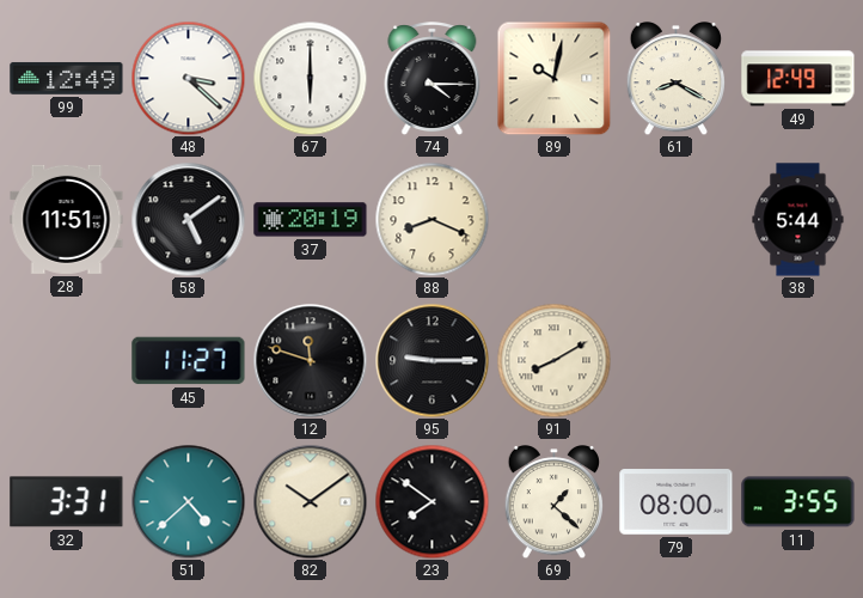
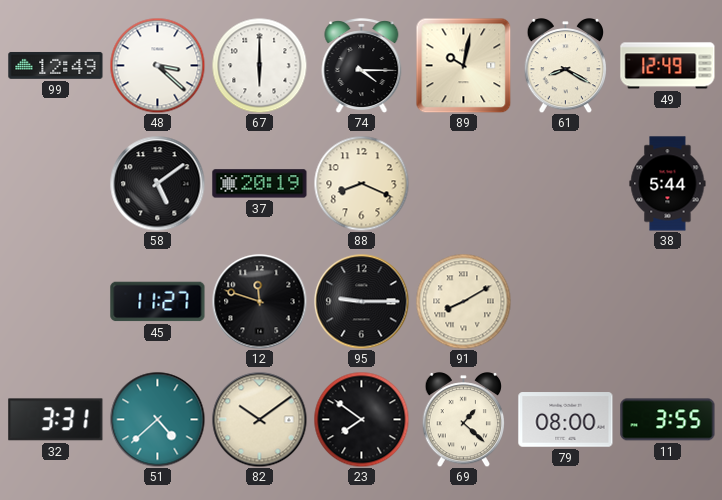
28: 11:51 -> none (67, 219)
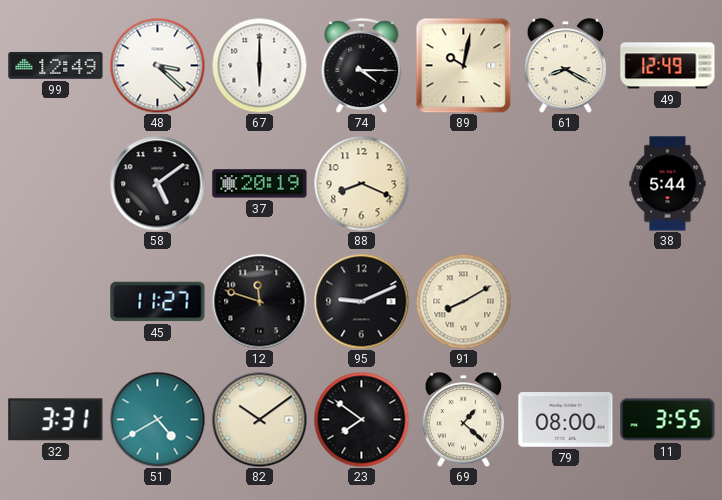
95: 9:15 -> 9:11 (361, 301)
51: 4:38 -> 4:40 (157, 419)
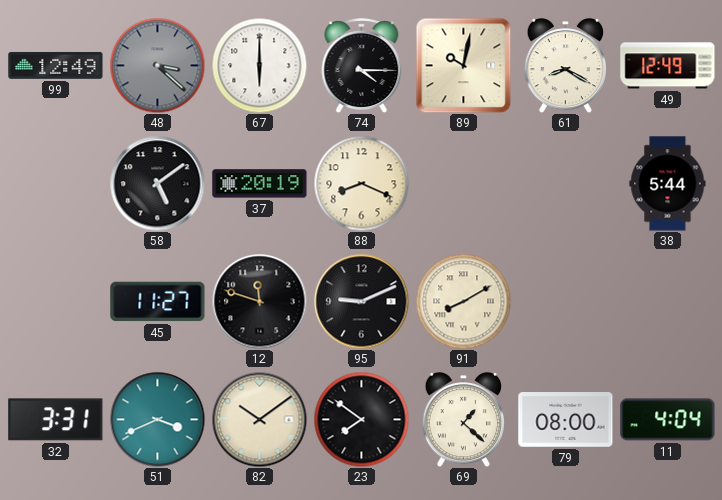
48 dial: white -> grey (157, 65)
51: 4:40 -> 3:41 (157, 419)
11: 3:55 -> 4:04 (668, 420)
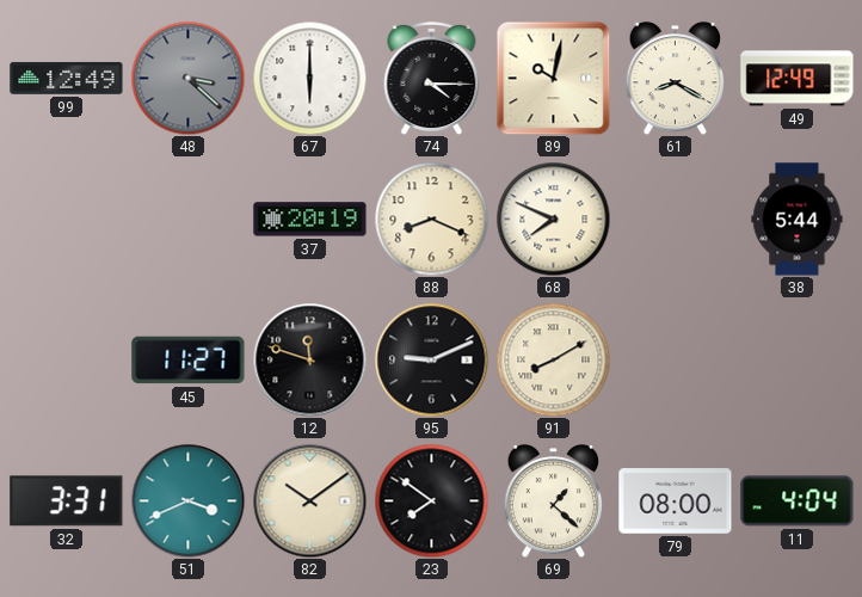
58: 5:09 -> none (157, 183)
68: none -> 7:49 (553, 219)
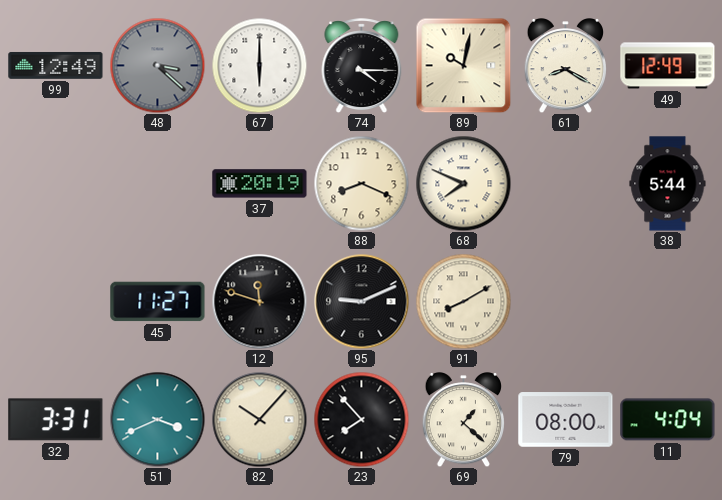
82: 10:09 -> 10:07 (259, 419)
23: 7:51 -> 7:53 (361, 419)
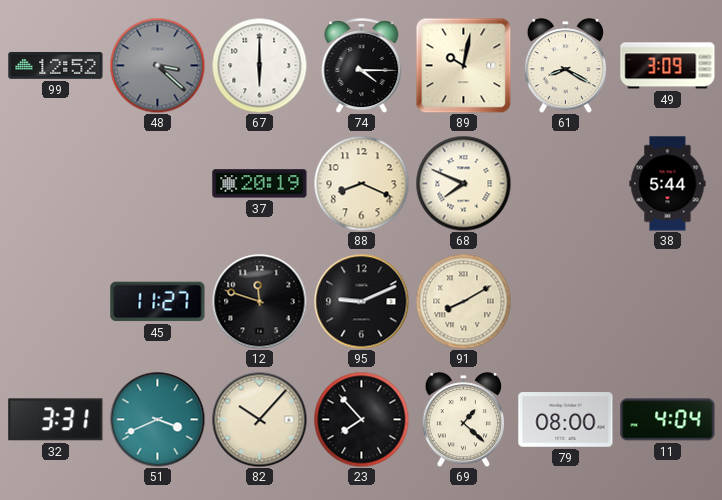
99: 12:49 -> 12:52 (56, 65)
49: 12:49 -> 3:09 (668, 66)
